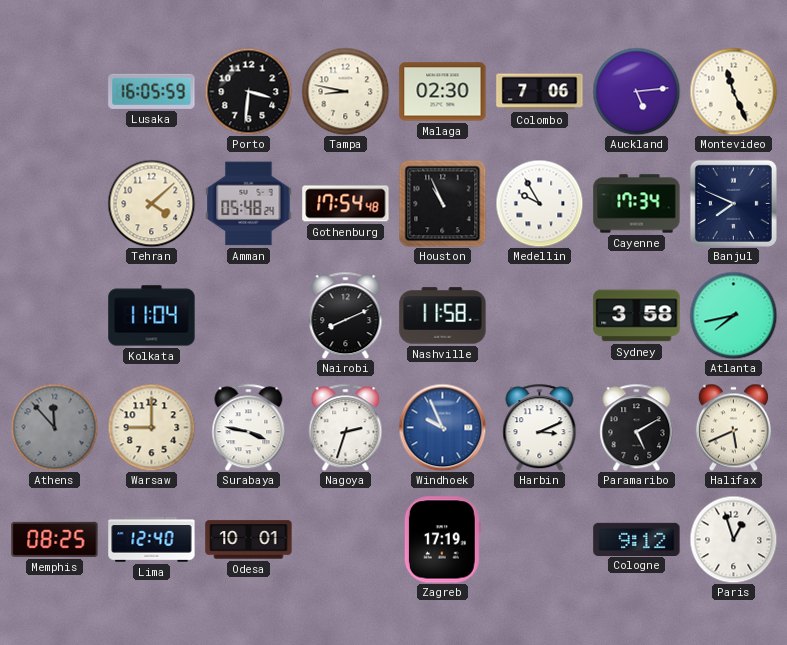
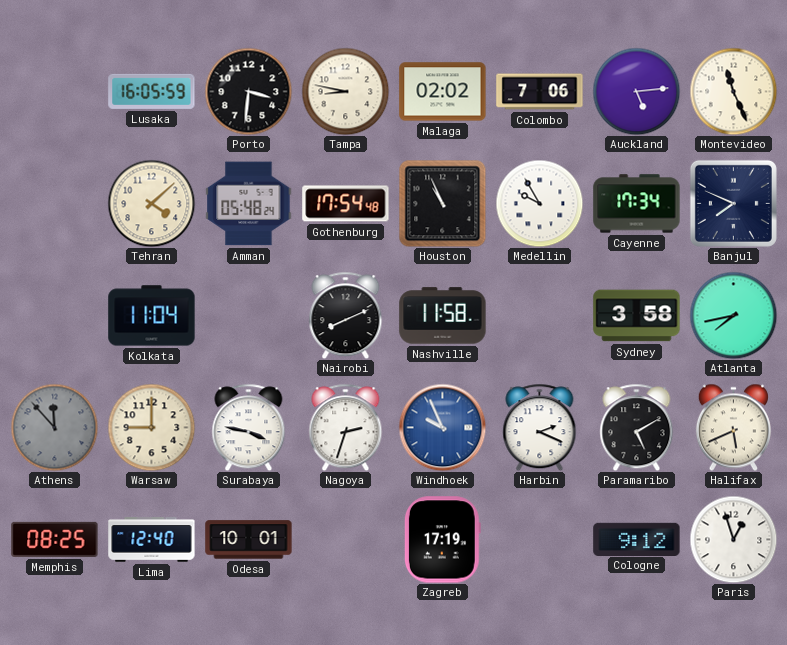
Malaga: 02:30 -> 02:02 (443, 92)
Harbin: 3:11 -> 2:19 (540, 427)
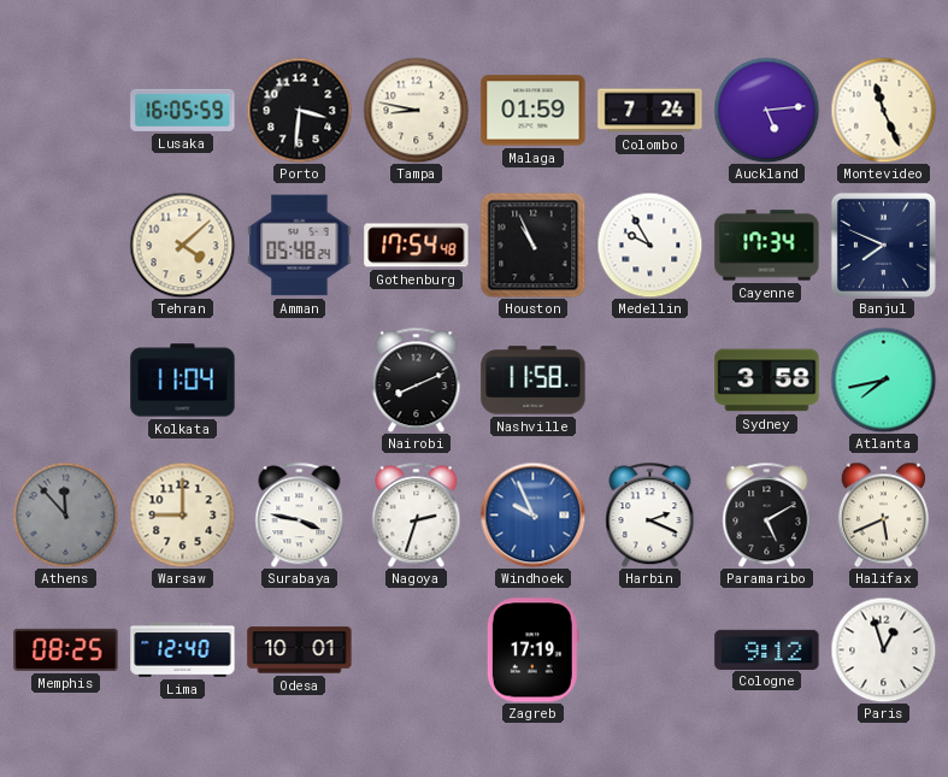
Malaga: 02:02 -> 01:59 (534, 111)
Colombo: 7:06 -> 7:24 (650, 111)
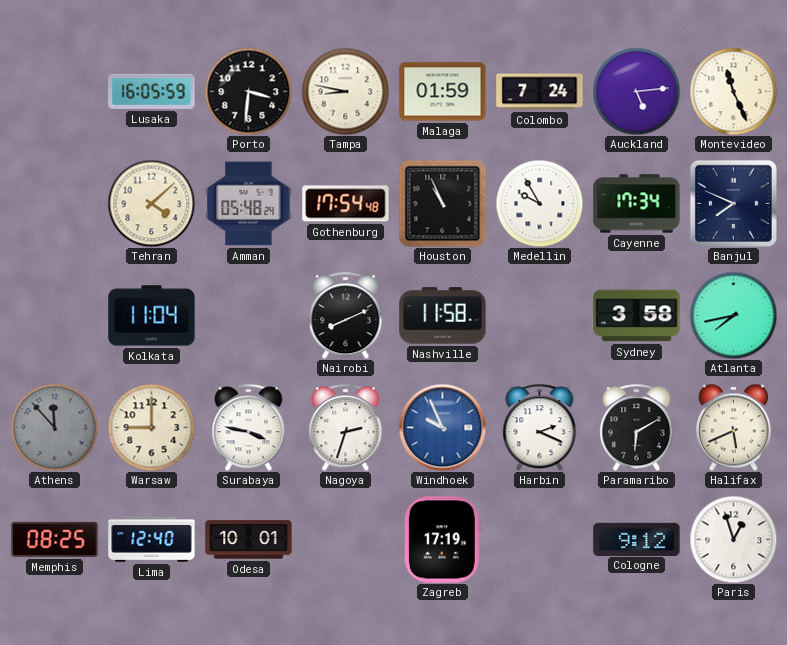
Paramaribo: 5:10 -> 6:10 (637, 427)
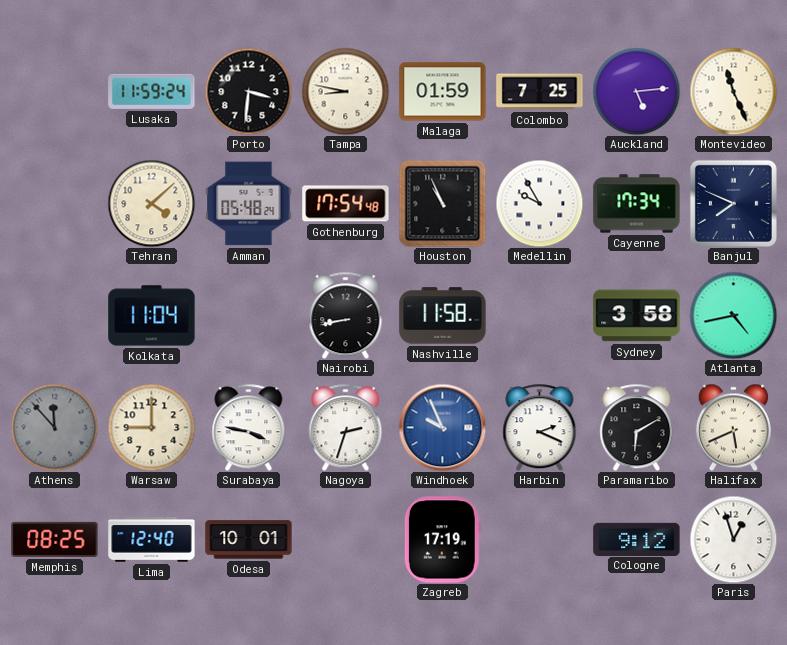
Lusaka: 16:05 -> 11:59 (152, 91)
Colombo: 7:24 -> 7:25 (540, 92)
Nairobi: 8:11 -> 8:43 (346, 315)
Atlanta: 7:43 -> 4:43 (733, 315)
